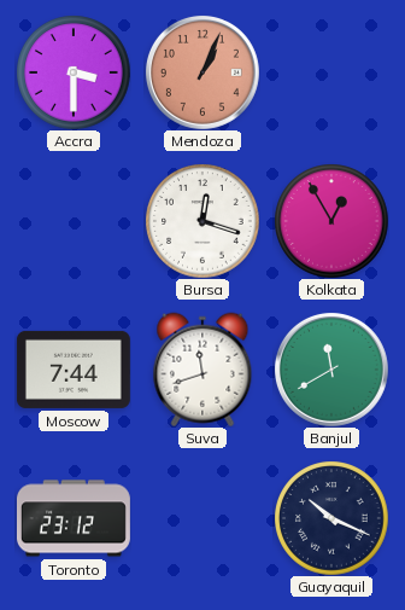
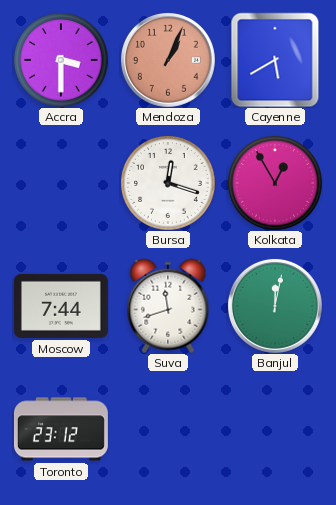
Cayenne: none -> 5:40 (275, 60)
Banjul: 11:40 -> 12:02 (275, 306)
Guayaquil: 10:19 -> none (331, 518)
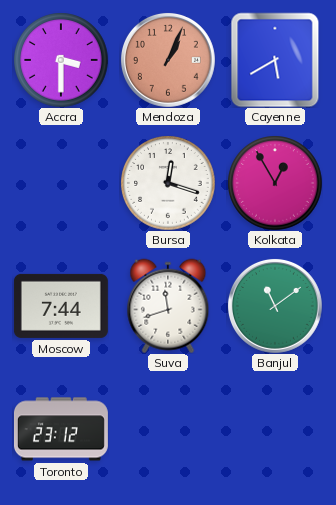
Banjul: 12:02 -> 11:09 (275, 306)
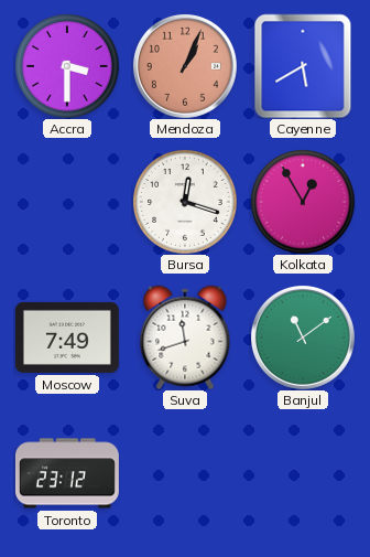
Moscow: 7:44 -> 7:49 (67, 338)
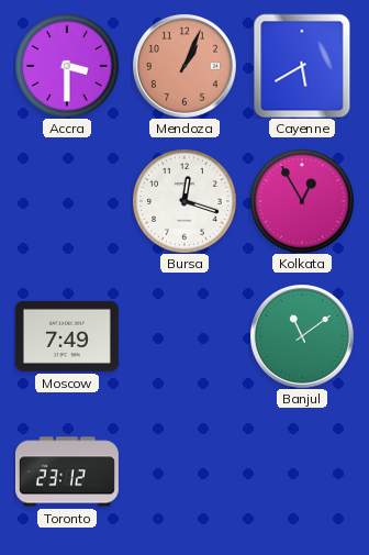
Suva: 11:42 -> none (185, 338)
